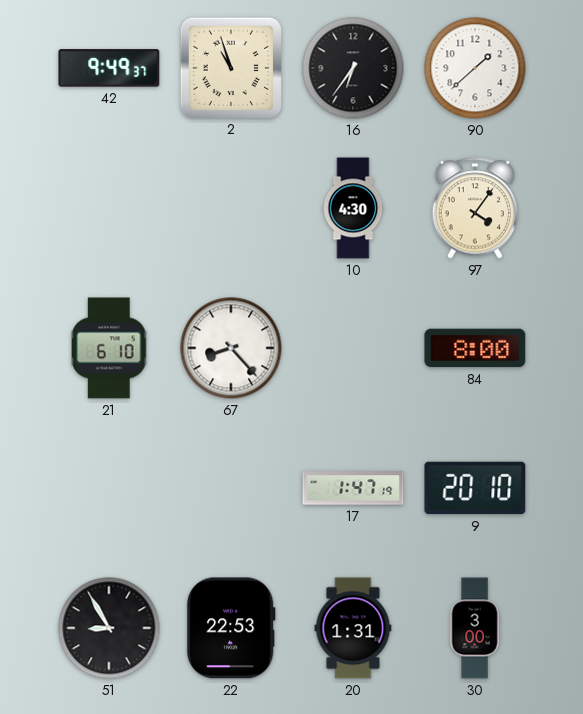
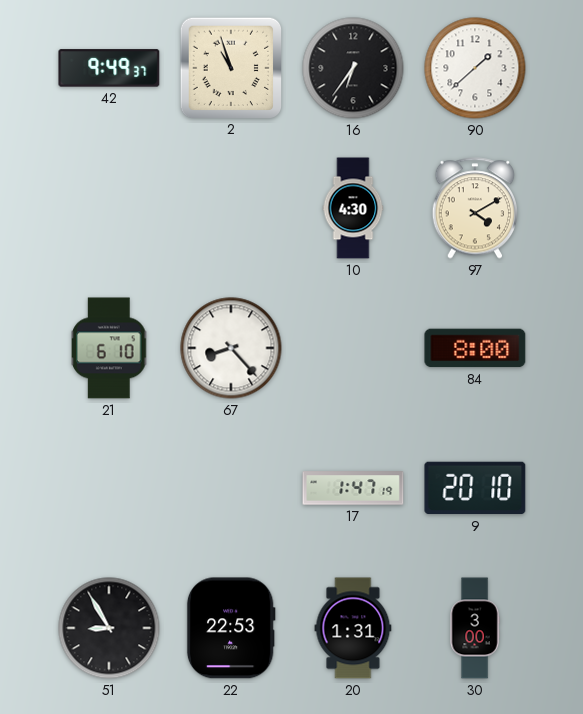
97: 4:06 -> 4:10 (474, 208)
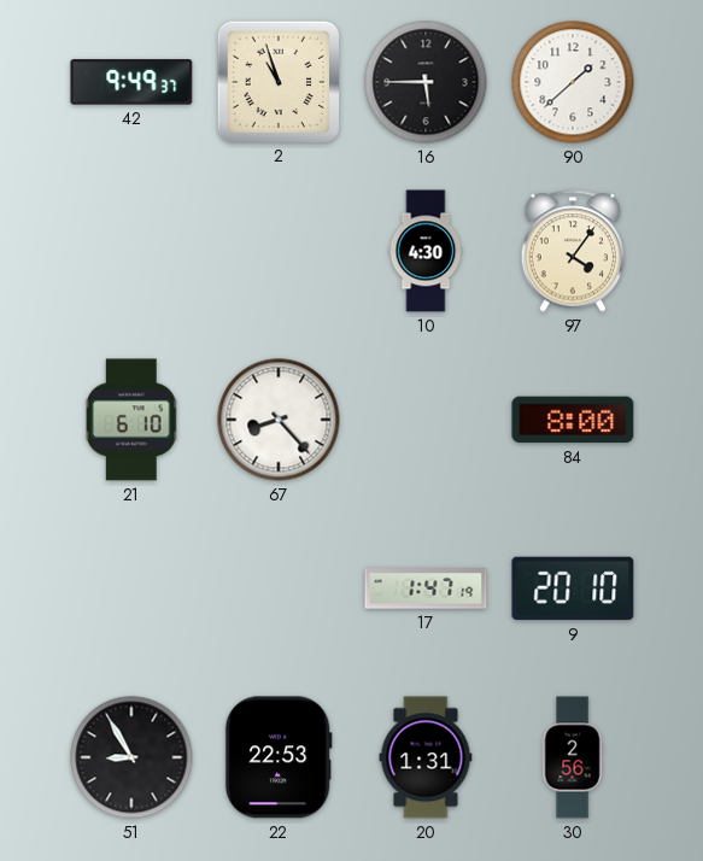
16: 6:36 -> 5:45 (426, 82)
97: 4:10 -> 4:06 (572, 251)
30: 3:00 -> 2:56 (573, 757)
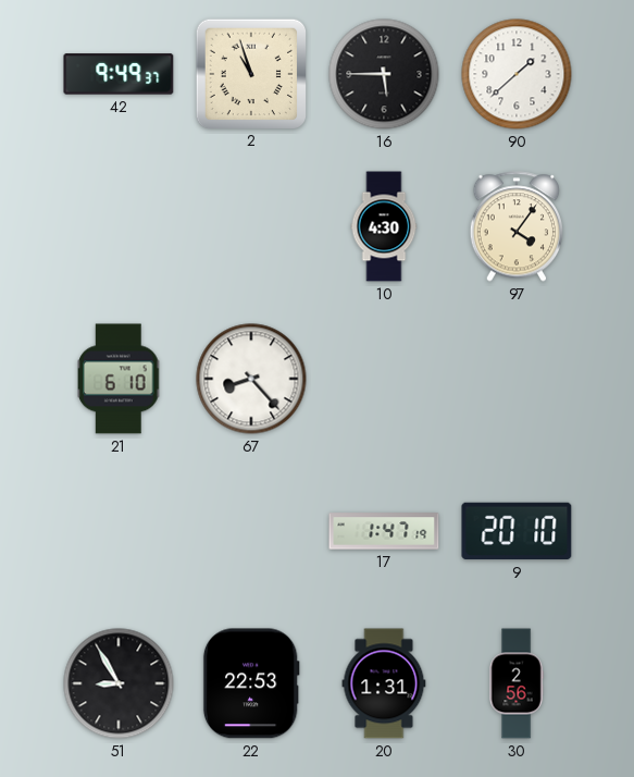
84: 8:00 -> none (573, 420)
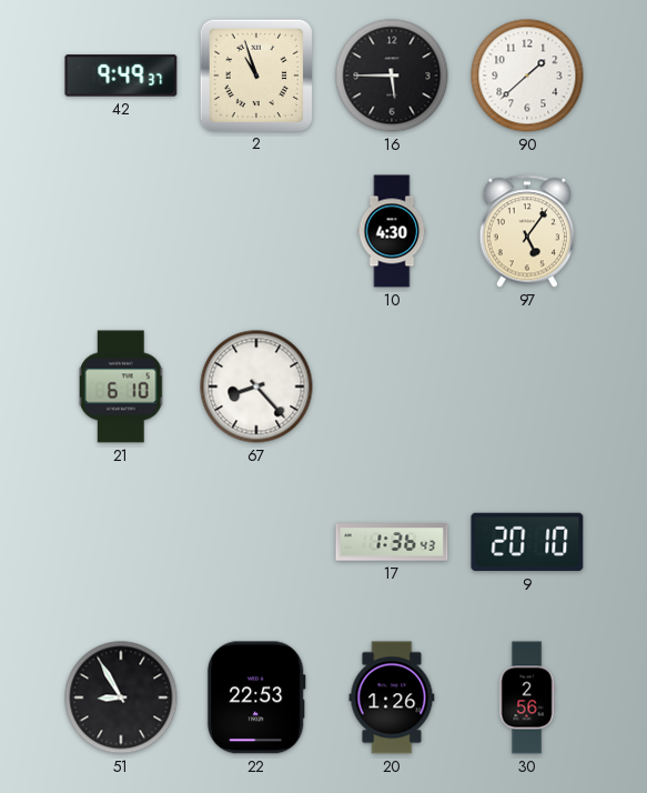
97: 4:06 -> 5:06 (526, 231)
17: 1:47 -> 1:36 (392, 542)
20: 1:31 -> 1:26 (392, 697)
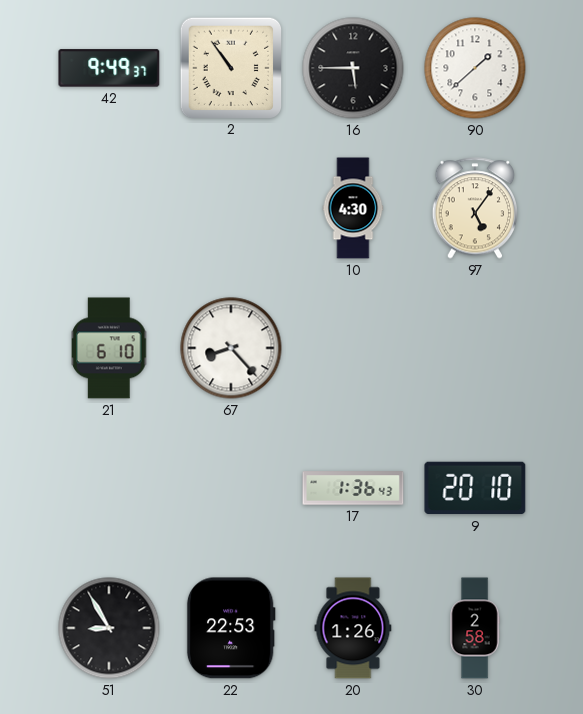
2: 10:57 -> 10:54 (230, 67)
30: 2:56 -> 2:58 (475, 628)
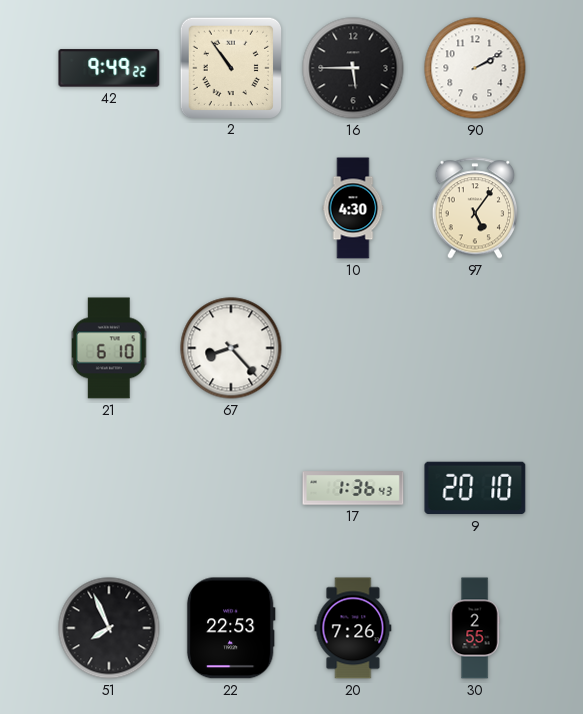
42: 9:49:37 -> 9:49:22 (109, 68)
90: 1:38 -> 2:10 (475, 68)
51: 8:55 -> 7:56 (109, 628)
20: 1:26 -> 7:26 (353, 628)
30: 2:58 -> 2:55 (475, 628)
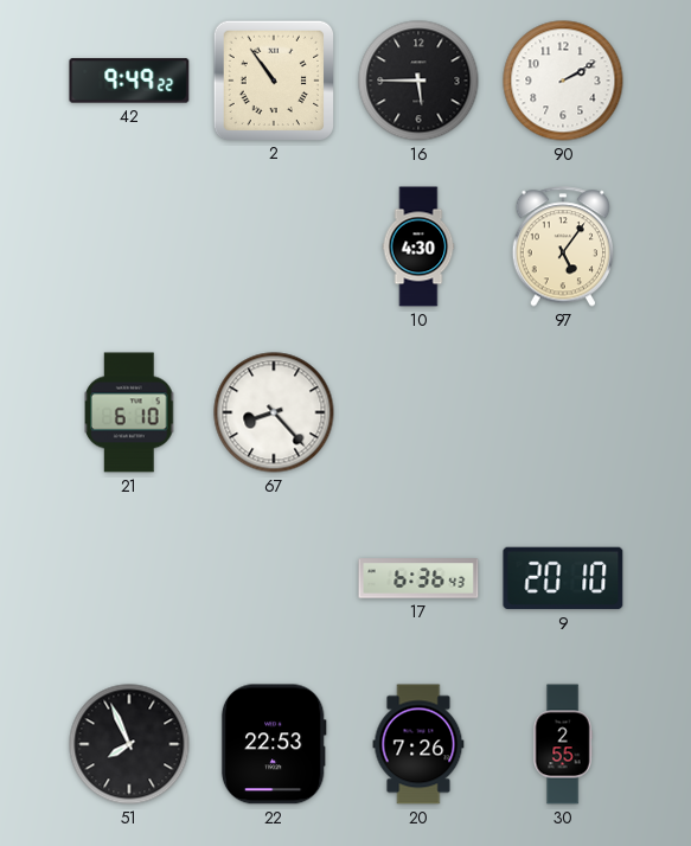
17: 1:36 -> 6:36 (418, 578)
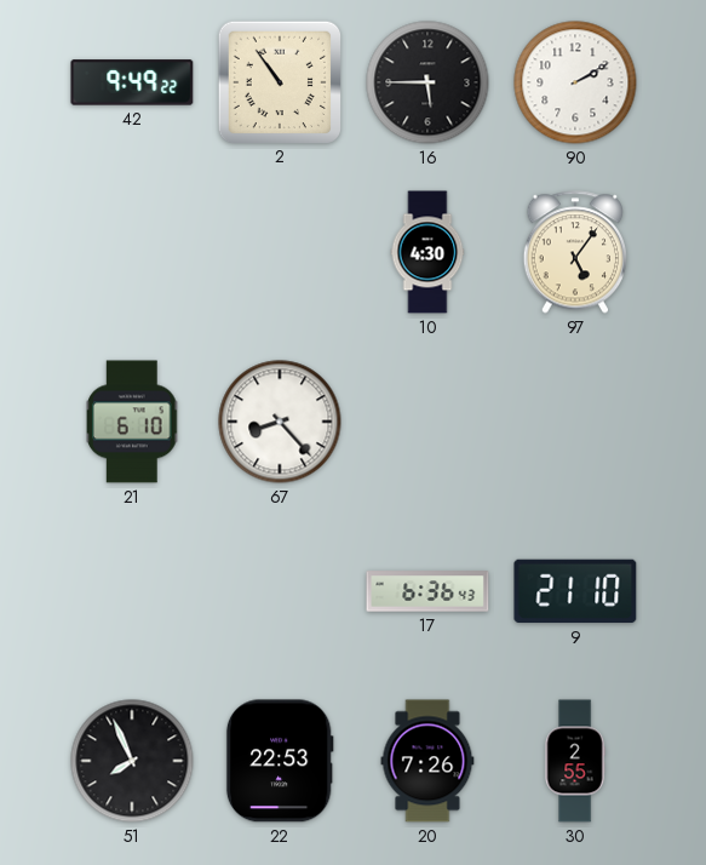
9: 20:10 -> 21:10 (575, 591)
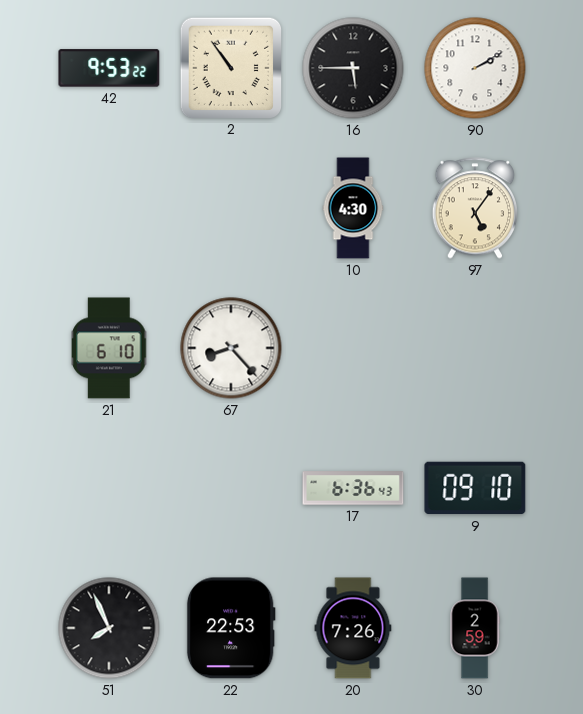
42: 9:49 -> 9:53 (109, 68)
9: 21:10 -> 09:10 (475, 488)
30: 2:55 -> 2:59 (475, 628)
